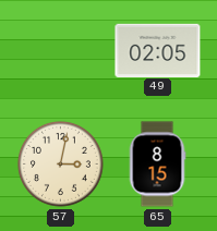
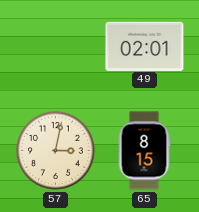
49: 02:05 -> 02:01 (145, 46)
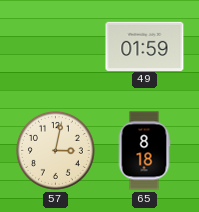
49: 02:01 -> 01:59 (145, 46)
65: 8:15 -> 8:18 (144, 151)
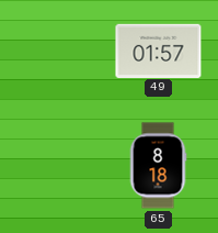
49: 01:59 -> 01:57 (159, 51)
57: 3:02 -> none (55, 150)
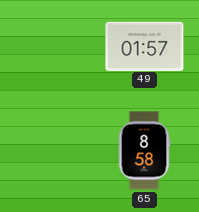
65: 8:18 -> 8:58 (144, 151)
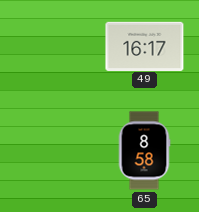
49: 01:57 -> 16:17 (145, 46)
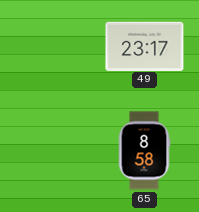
49: 16:17 -> 23:17 (145, 46)
